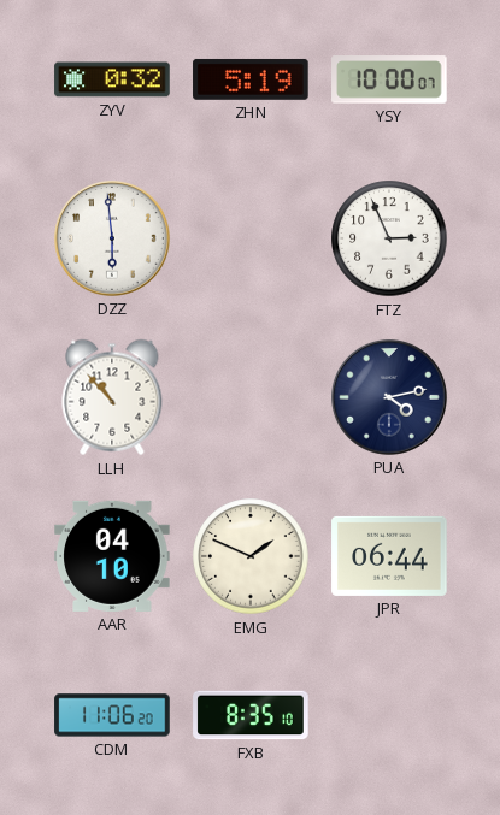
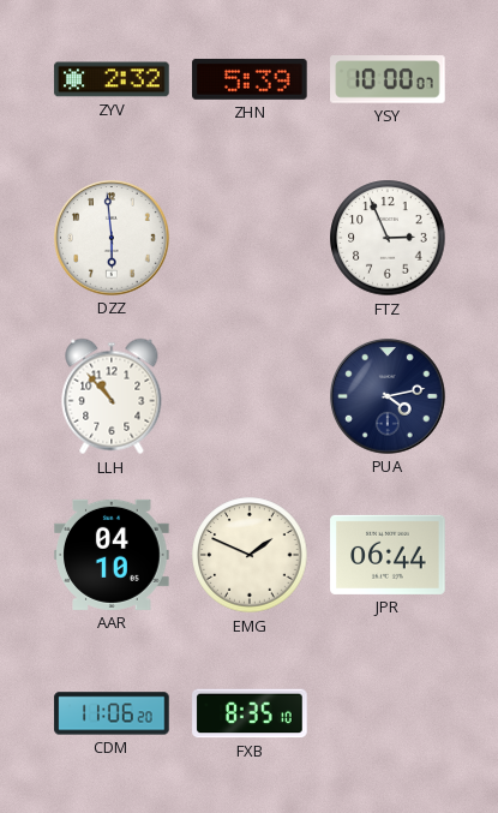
ZYV: 0:32 -> 2:32 (112, 79)
ZHN: 5:19 -> 5:39 (250, 79)
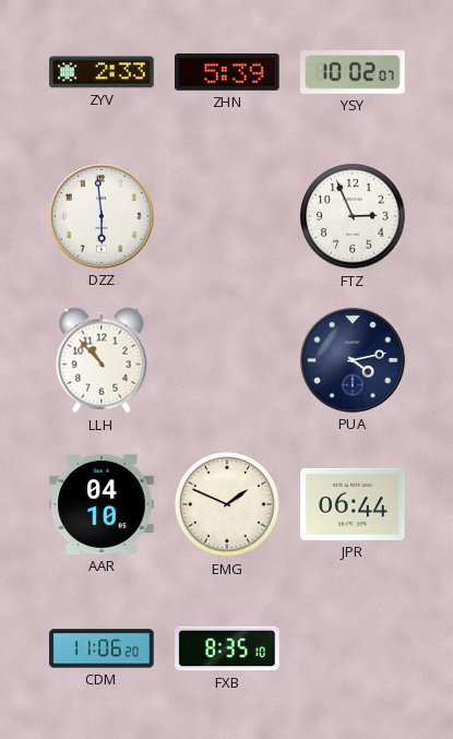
ZYV: 2:32 -> 2:33 (102, 72)
YSY: 10:00 -> 10:02 (353, 72)
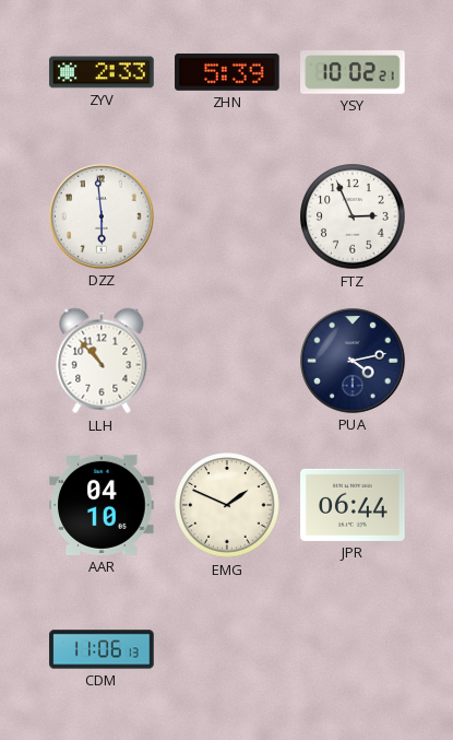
YSY: 10:02:07 -> 10:02:21 (353, 72)
CDM: 11:06:20 -> 11:06:13 (102, 649)
FXB: 8:35 -> none (227, 648)
